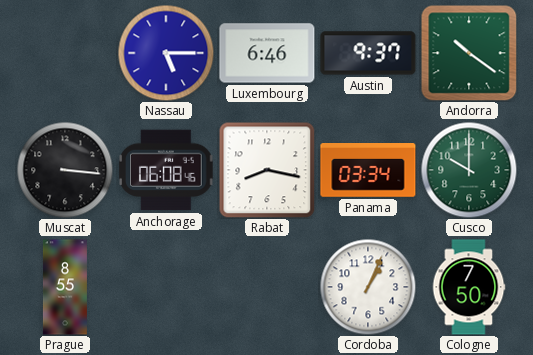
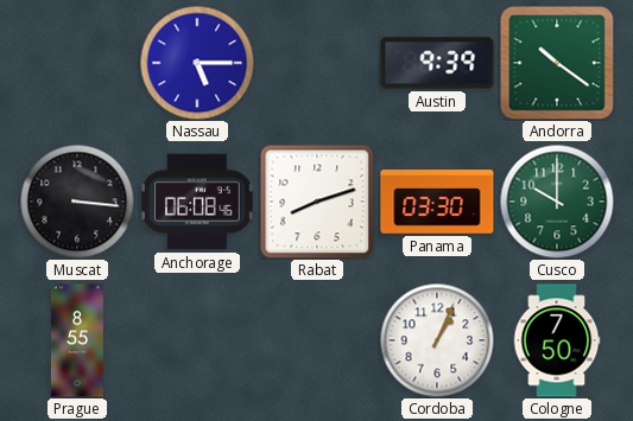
Luxembourg: 6:46 -> none (267, 53)
Austin: 9:37 -> 9:39 (437, 63)
Rabat: 8:17 -> 8:12 (317, 202)
Panama: 03:34 -> 03:30 (437, 202)
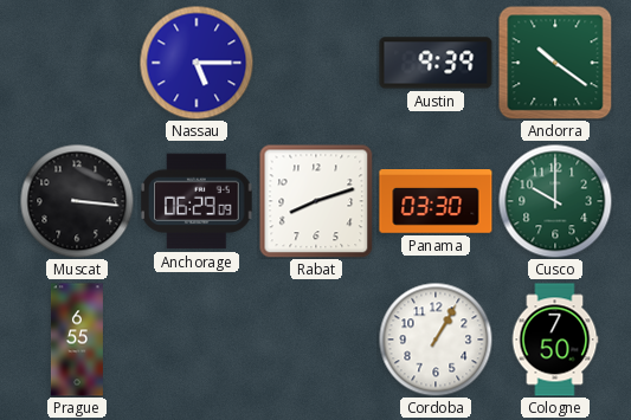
Anchorage: 06:08 -> 06:29 (197, 201)
Prague: 8:55 -> 6:55 (77, 340)
Cordoba: 1:04 -> 1:05 (436, 340)
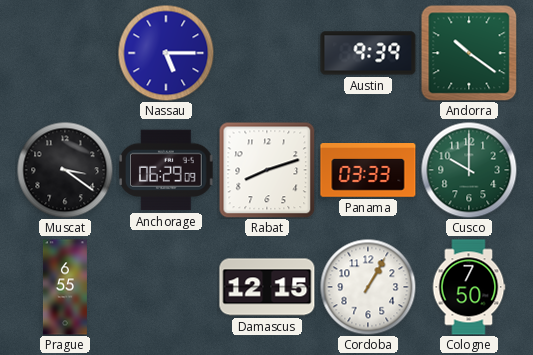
Muscat: 3:16 -> 3:21 (65, 170)
Panama: 03:30 -> 03:33 (368, 170)
Damascus: none -> 12:15 (267, 287)
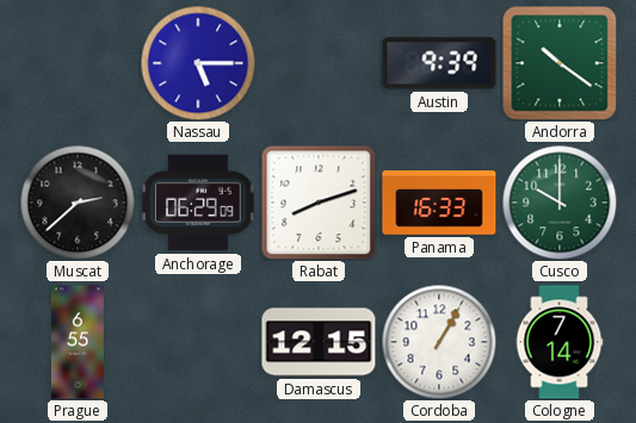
Muscat: 3:21 -> 2:38 (78, 203)
Panama: 03:33 -> 16:33 (439, 203)
Cologne: 7:50 -> 7:14 (560, 342)
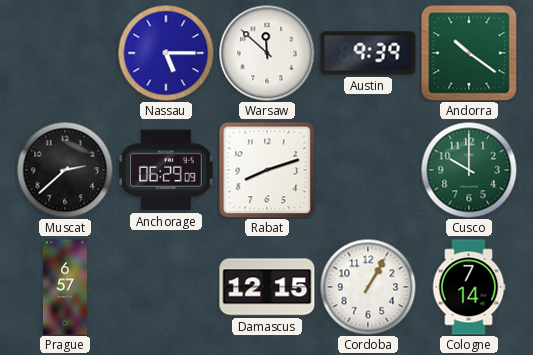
Warsaw: none -> 11:52 (267, 53)
Panama: 16:33 -> none (439, 203)
Prague: 6:55 -> 6:57 (65, 287)
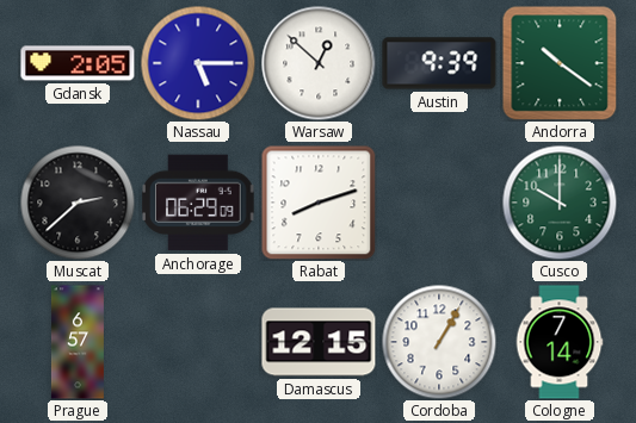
Gdansk: none -> 2:05 (78, 63)
Warsaw: 11:52 -> 12:52 (319, 63)
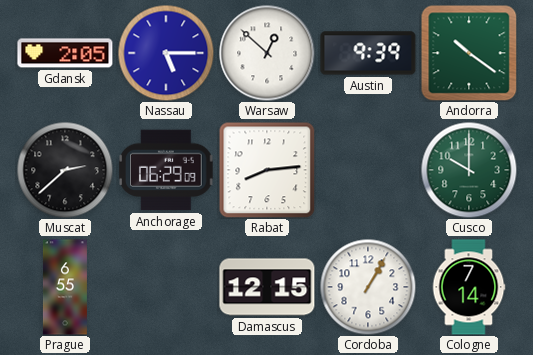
Rabat: 8:12 -> 8:14 (267, 170)
Prague: 6:57 -> 6:55 (65, 287)
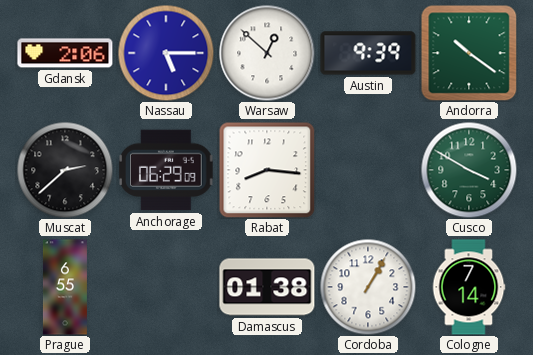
Gdansk: 2:05 -> 2:06 (65, 53)
Rabat: 8:14 -> 8:16 (267, 170)
Cusco: 10:00 -> 3:50 (469, 170)
Damascus: 12:15 -> 01:38 (267, 287)
